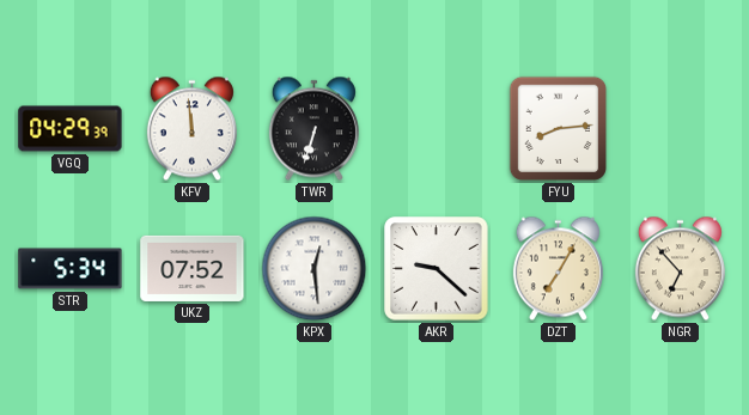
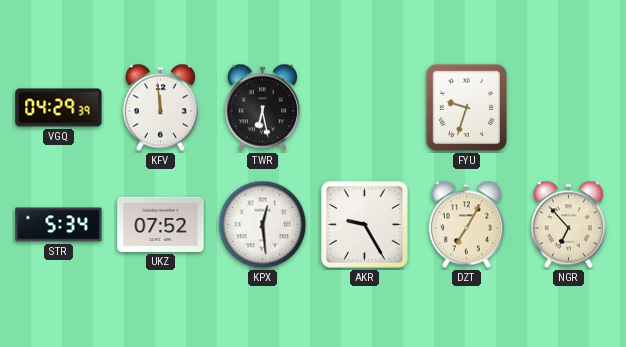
TWR: 6:33 -> 6:28 (262, 108)
FYU: 8:14 -> 9:33 (467, 108)
AKR: 9:22 -> 9:25 (365, 225)
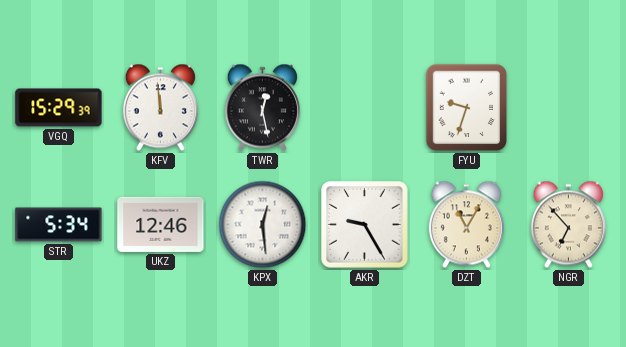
VGQ: 04:29 -> 15:29 (59, 108)
TWR: 6:28 -> 12:28 (262, 108)
UKZ: 07:52 -> 12:46 (161, 224)
DZT: 7:05 -> 11:05 (466, 225)
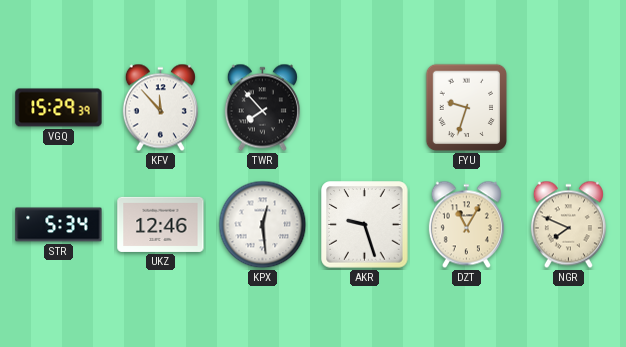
KFV: 11:59 -> 11:53 (160, 108)
TWR: 12:28 -> 7:53 (262, 108)
AKR: 9:25 -> 9:27 (365, 225)
NGR: 6:53 -> 7:49 (568, 225)
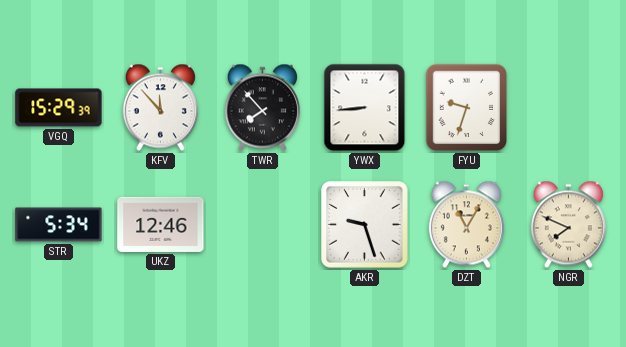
YWX: none -> 8:44 (365, 108)
KPX: 12:29 -> none (263, 225)
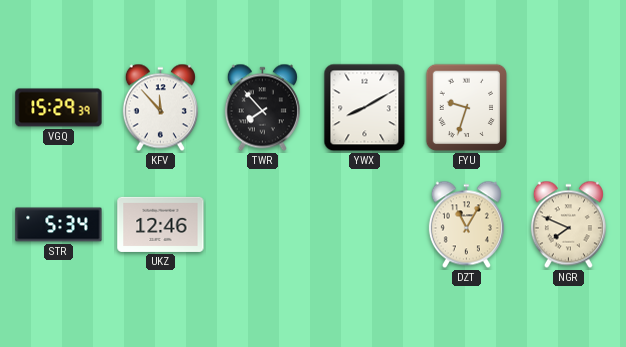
YWX: 8:44 -> 8:10 (365, 108)
AKR: 9:27 -> none (365, 225)
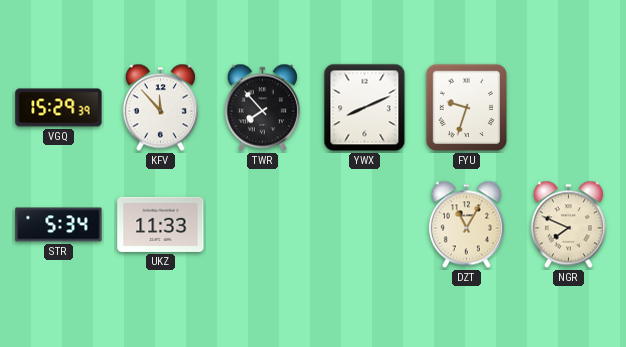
YWX: 8:10 -> 8:11 (365, 108)
UKZ: 12:46 -> 11:33 (161, 224)
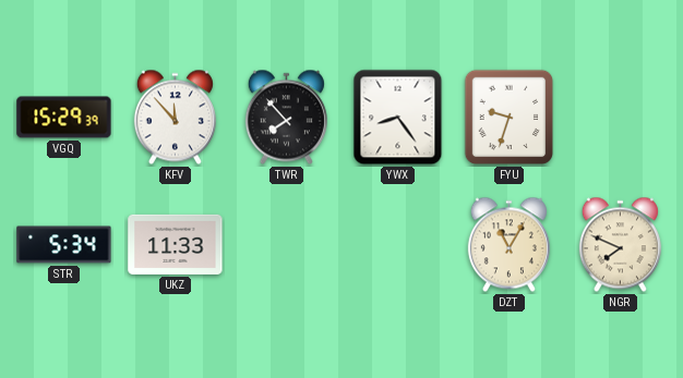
YWX: 8:11 -> 8:24 (398, 118)
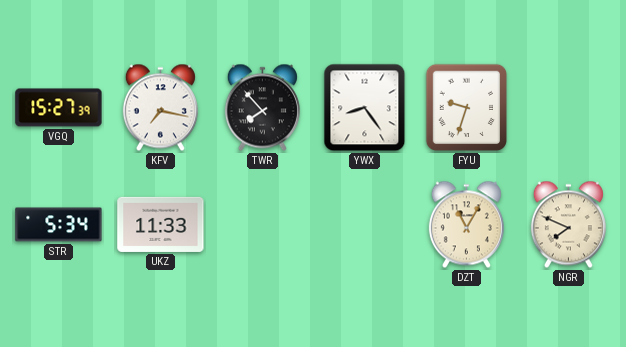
VGQ: 15:29 -> 15:27 (59, 108)
KFV: 11:53 -> 7:17 (160, 108)
